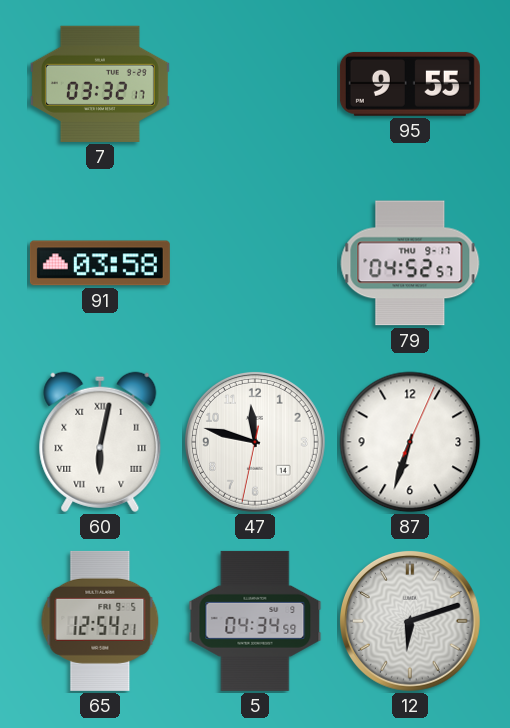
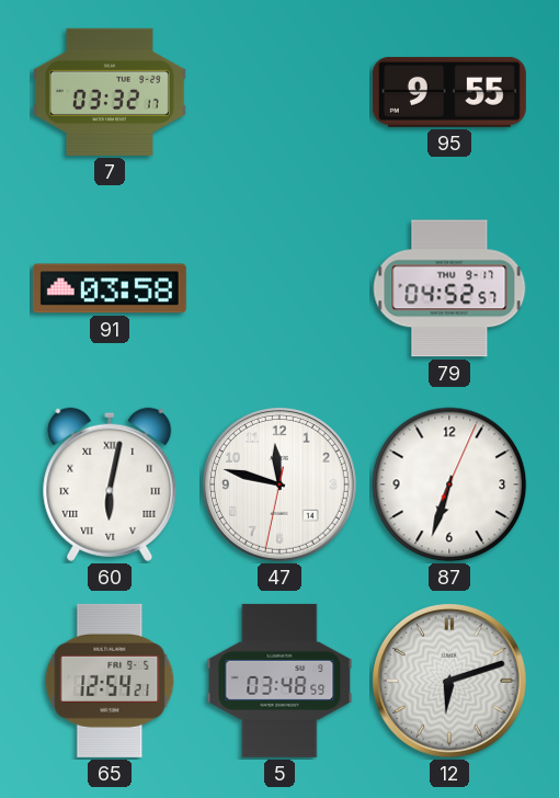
5: 04:34 -> 03:48 (279, 681)
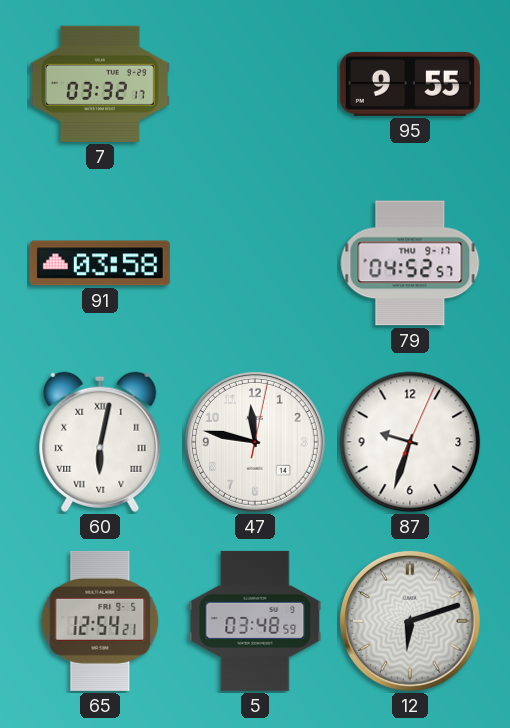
47: 11:47:32 -> 11:47:02 (255, 442)
87: 6:33 -> 9:33 (410, 442)
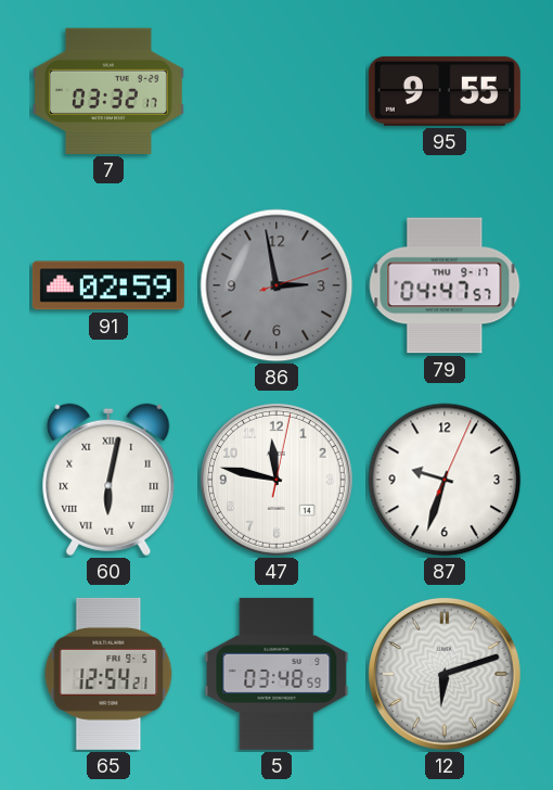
91: 03:58 -> 02:59 (108, 285)
86: none -> 2:58 (276, 285)
79: 04:52 -> 04:47 (445, 285)
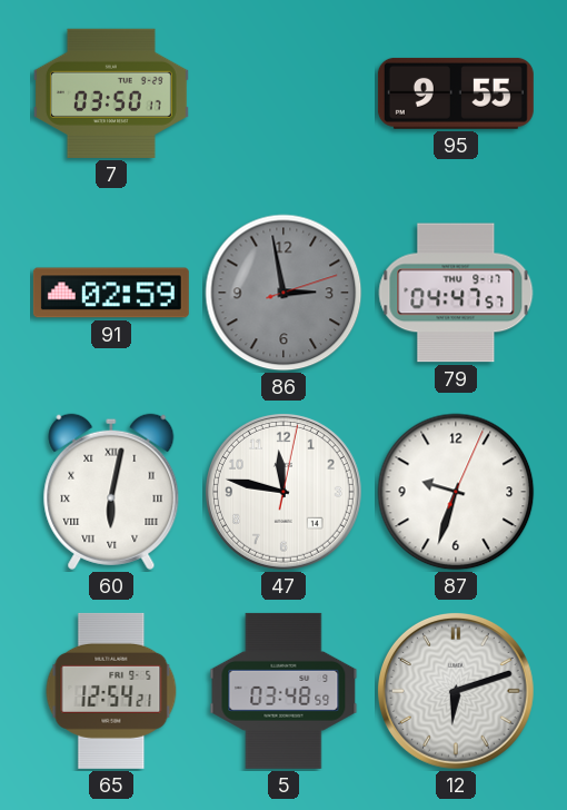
7: 03:32 -> 03:50 (111, 93)
